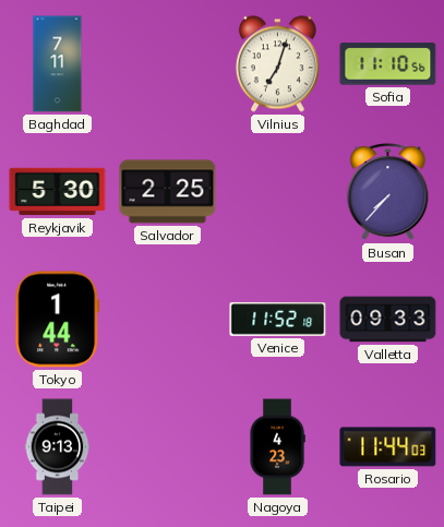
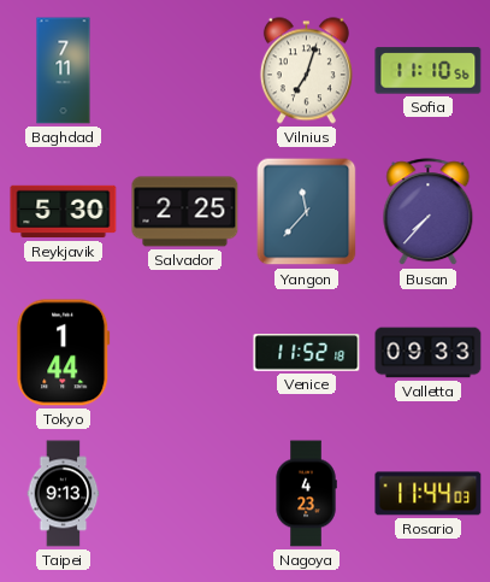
Yangon: none -> 11:37 (307, 212)
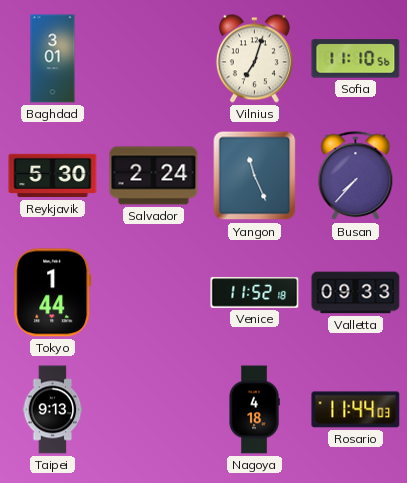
Baghdad: 7:11 -> 3:01 (53, 59)
Salvador: 2:25 -> 2:24 (154, 176)
Yangon: 11:37 -> 11:26 (255, 176)
Nagoya: 4:23 -> 4:18 (254, 410)
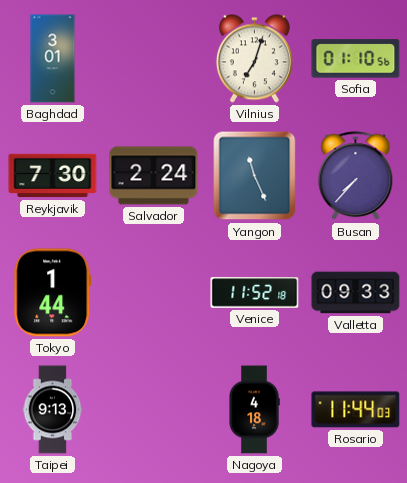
Sofia: 11:10 -> 01:10 (356, 59)
Reykjavik: 5:30 -> 7:30 (53, 176)
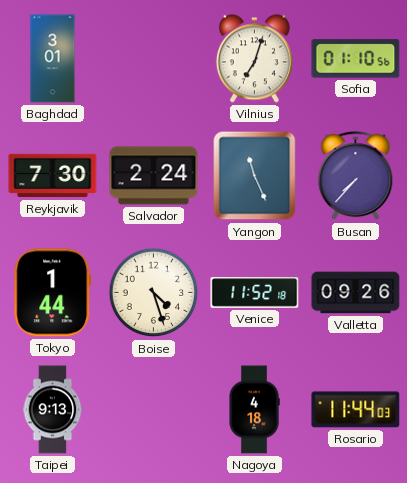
Boise: none -> 4:27 (154, 293)
Valletta: 09:33 -> 09:26 (356, 293)
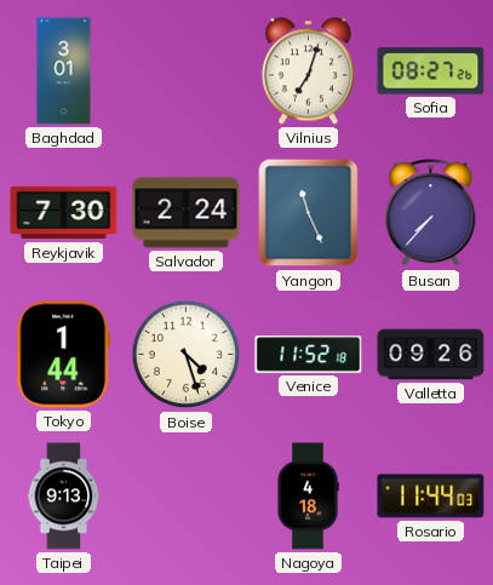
Sofia: 01:10 -> 08:27 (431, 71)
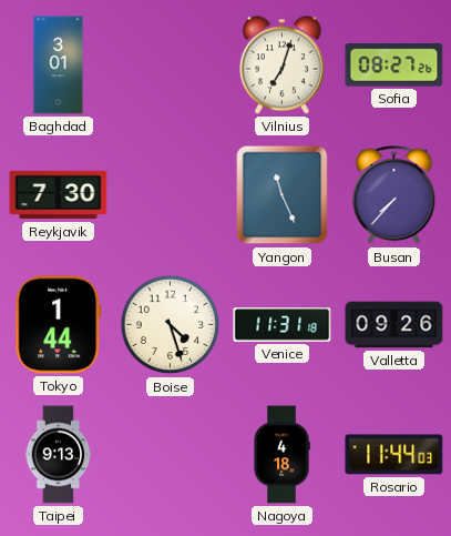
Salvador: 2:24 -> none (187, 213)
Venice: 11:52 -> 11:31 (283, 325)
